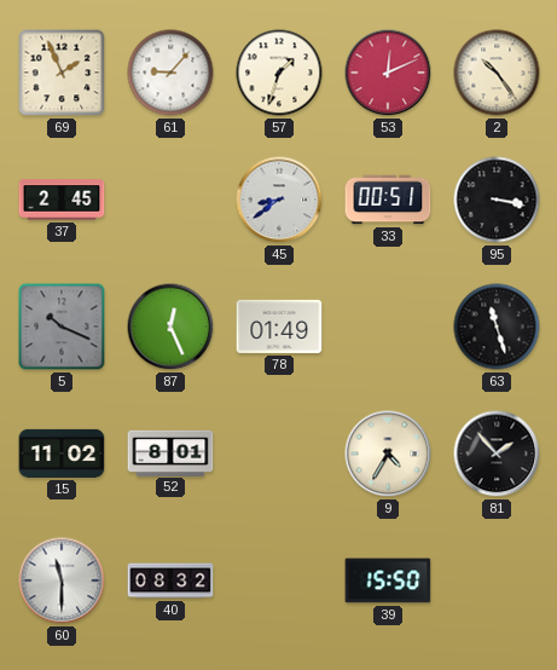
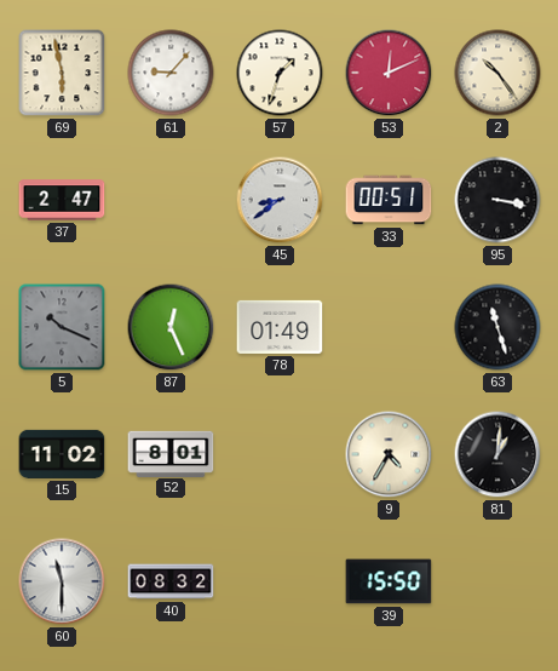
69: 1:56 -> 5:58 (62, 73)
37: 2:45 -> 2:47 (62, 200)
81: 1:53 -> 1:01 (497, 454)
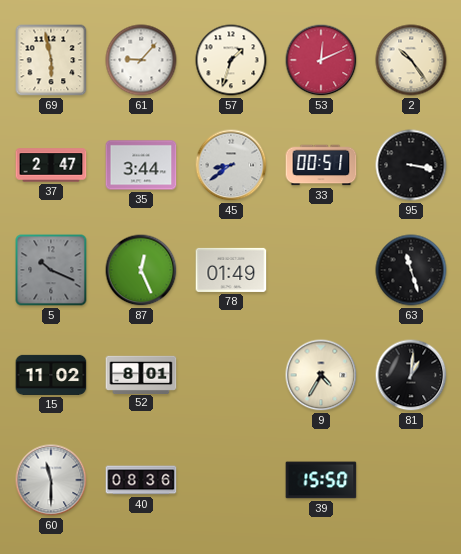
35: none -> 3:44 (141, 165)
40: 08:32 -> 08:36 (141, 480)
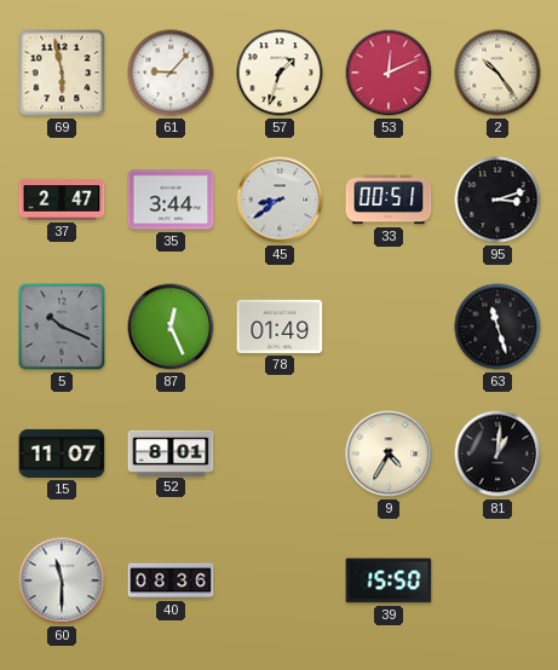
95: 3:17 -> 3:12 (497, 200)
15: 11:02 -> 11:07 (62, 454)
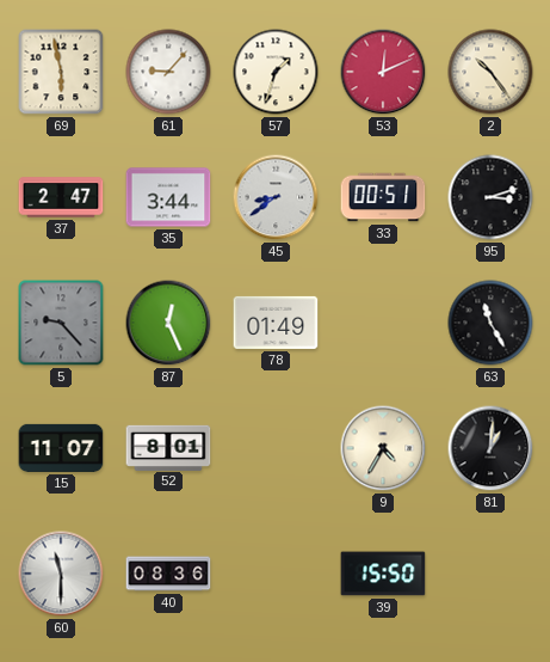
5: 10:19 -> 9:23 (61, 323)
63: 11:27 -> 11:25 (490, 323)
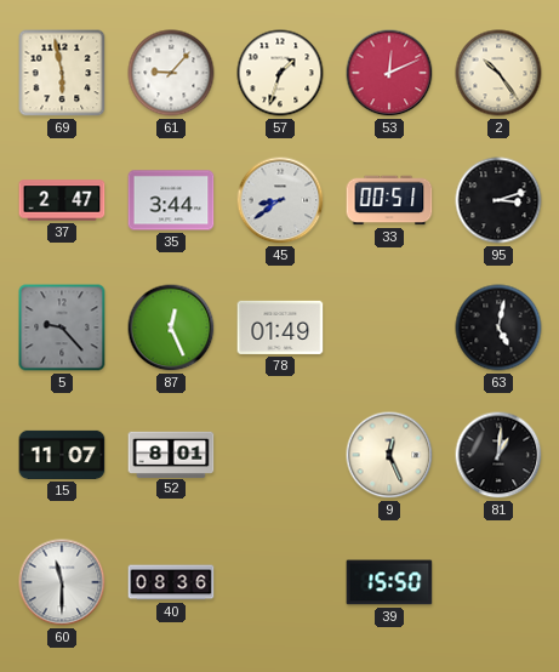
63: 11:25 -> 5:02 (498, 328)
9: 4:35 -> 12:26 (389, 455)
